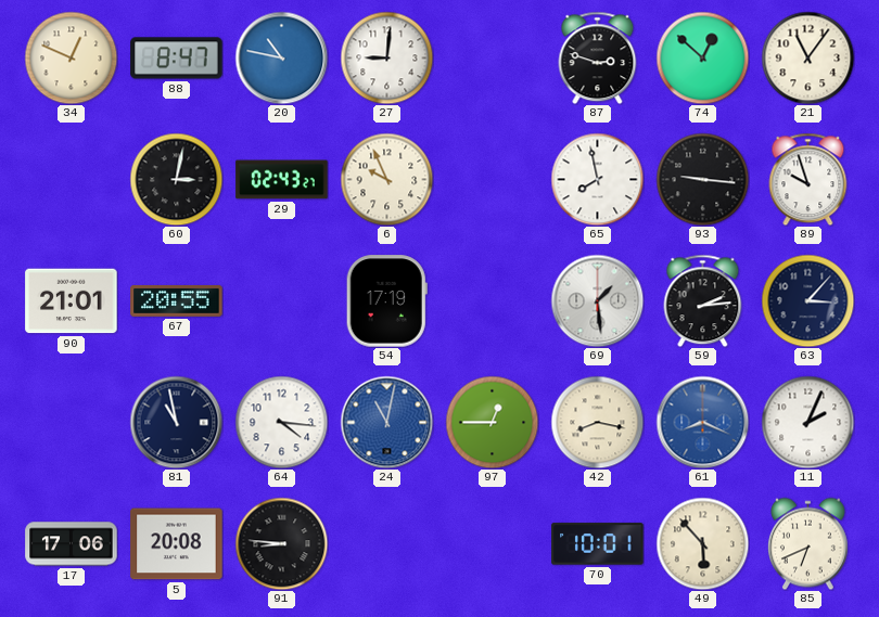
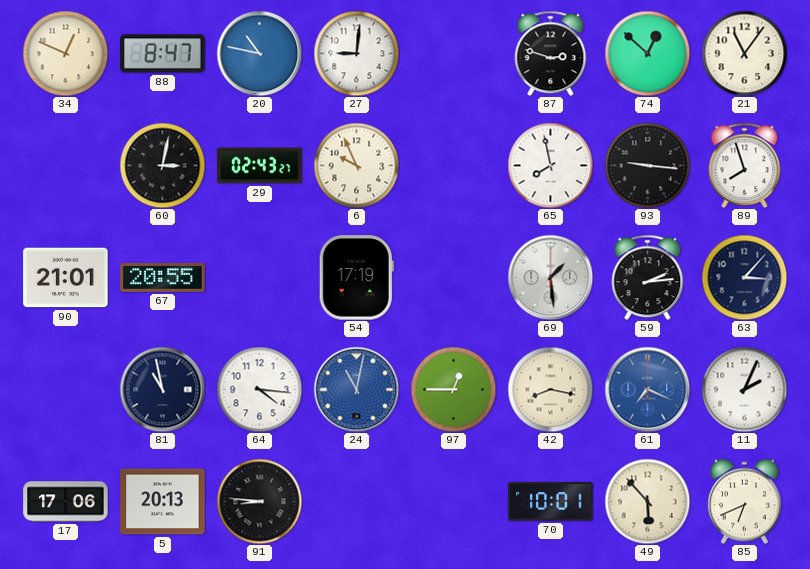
89: 9:57 -> 7:57 (745, 165)
61: 8:19 -> 7:19 (647, 389)
5: 20:08 -> 20:13 (163, 502)
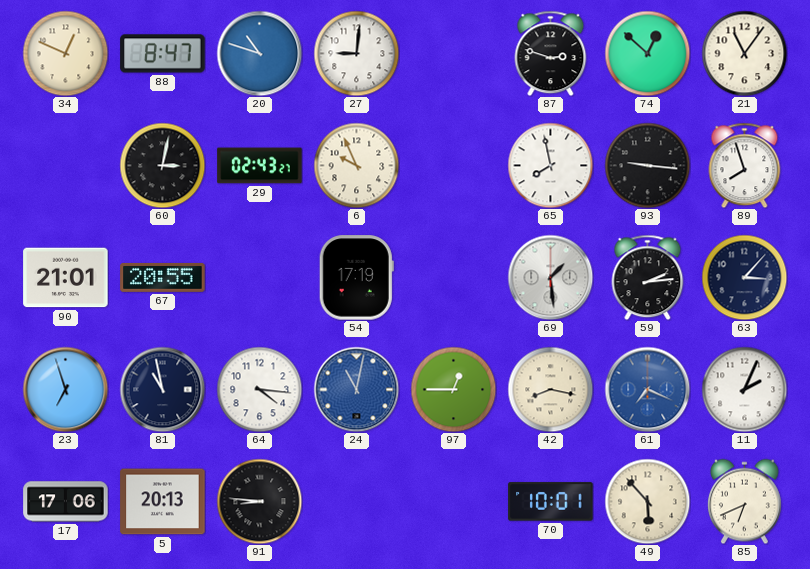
20: 10:47 -> 10:48 (259, 53)
23: none -> 6:57 (65, 389)
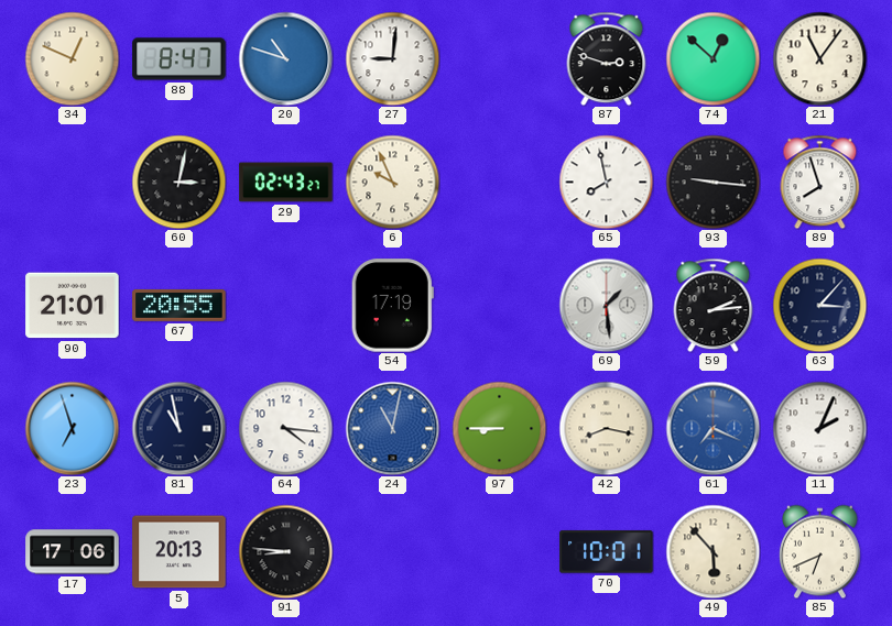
97: 12:45 -> 8:45 (499, 428)
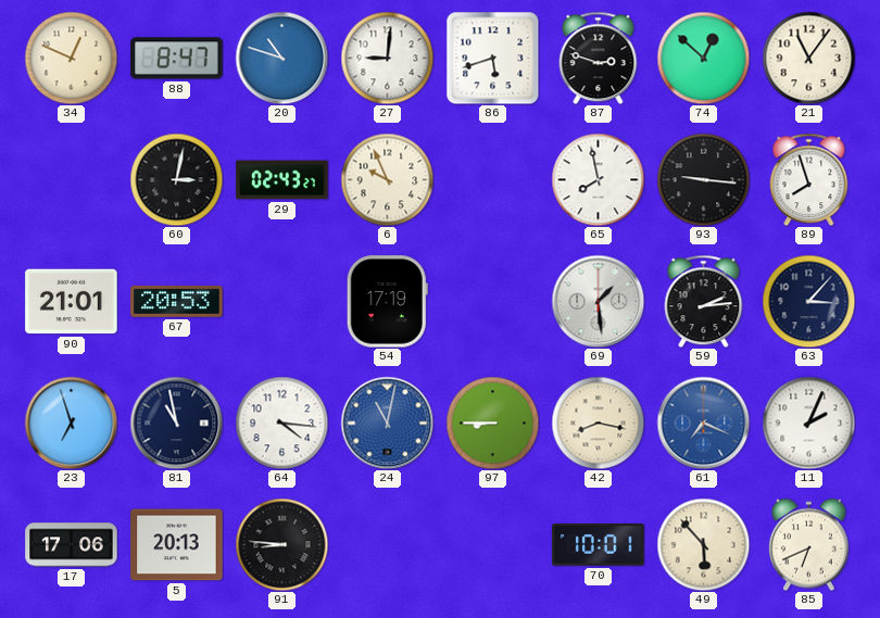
86: none -> 5:42 (492, 58)
67: 20:55 -> 20:53 (177, 301)
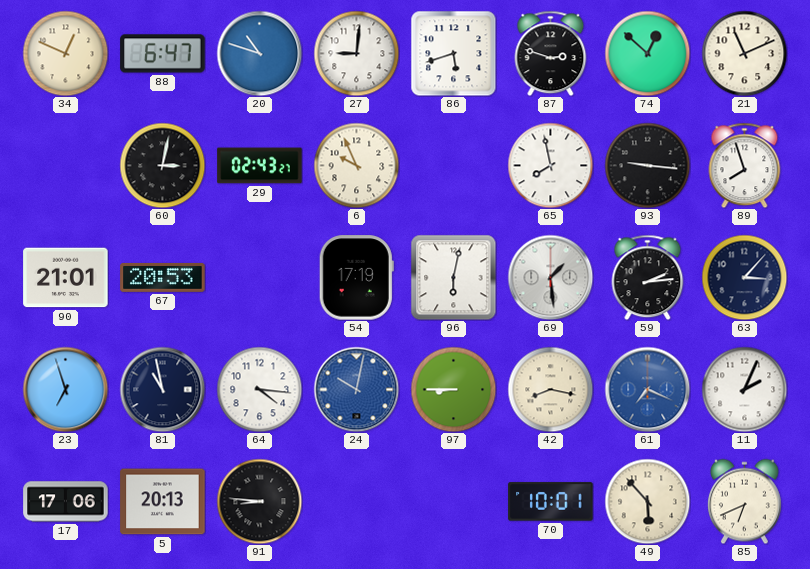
88: 8:47 -> 6:47 (163, 54)
21: 11:06 -> 11:11 (744, 53)
96: none -> 6:02 (453, 277)
24: 11:02 -> 10:02 (356, 389)
